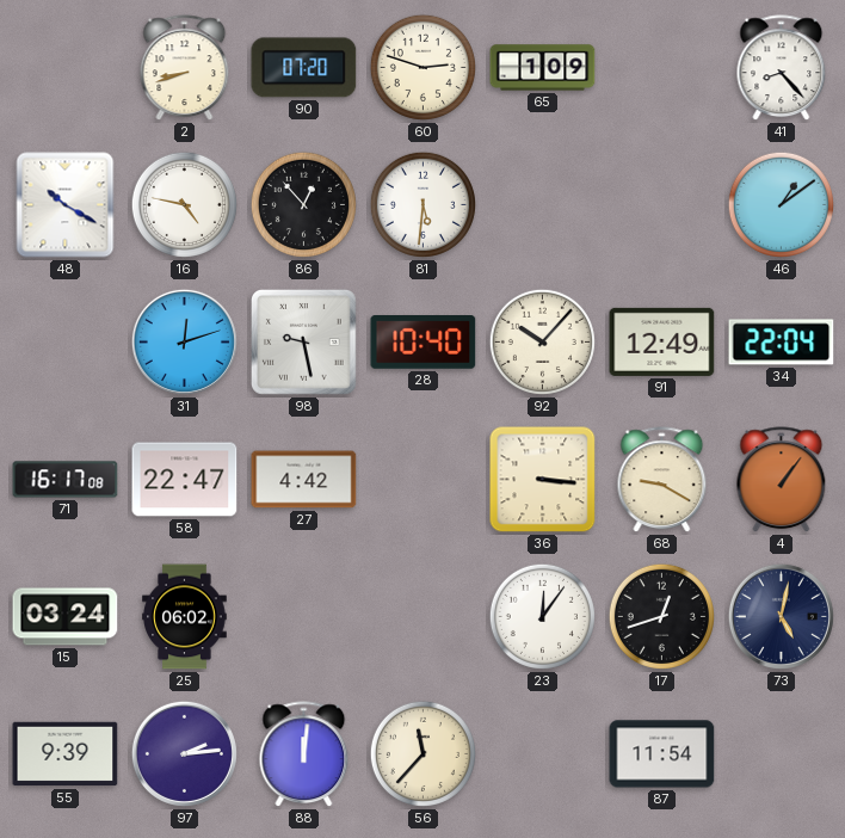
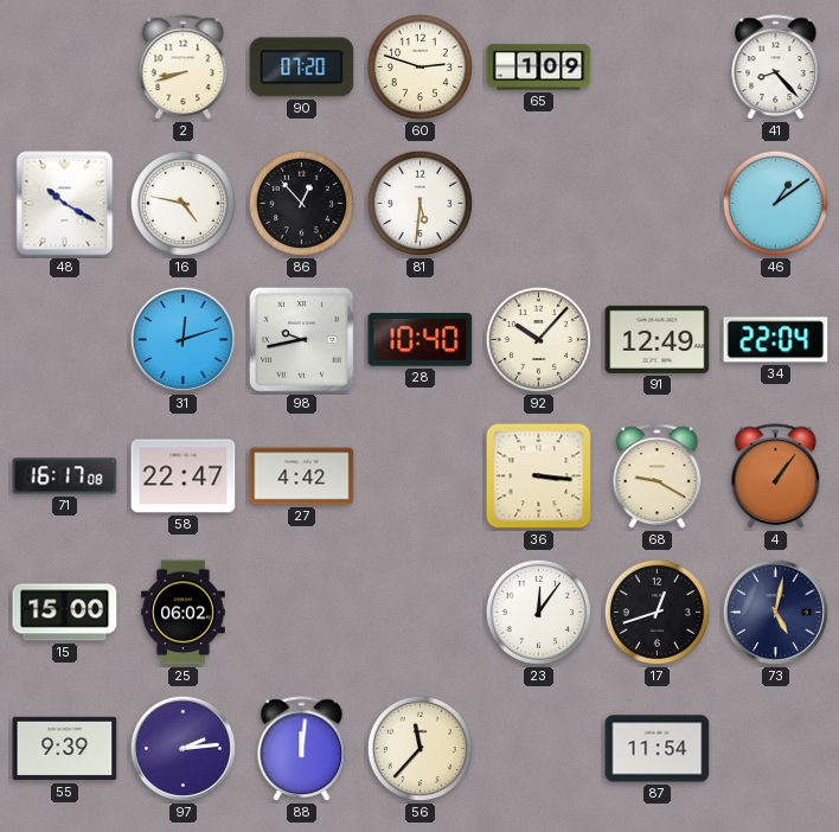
98: 9:28 -> 9:43 (302, 340)
15: 03:24 -> 15:00 (65, 613)
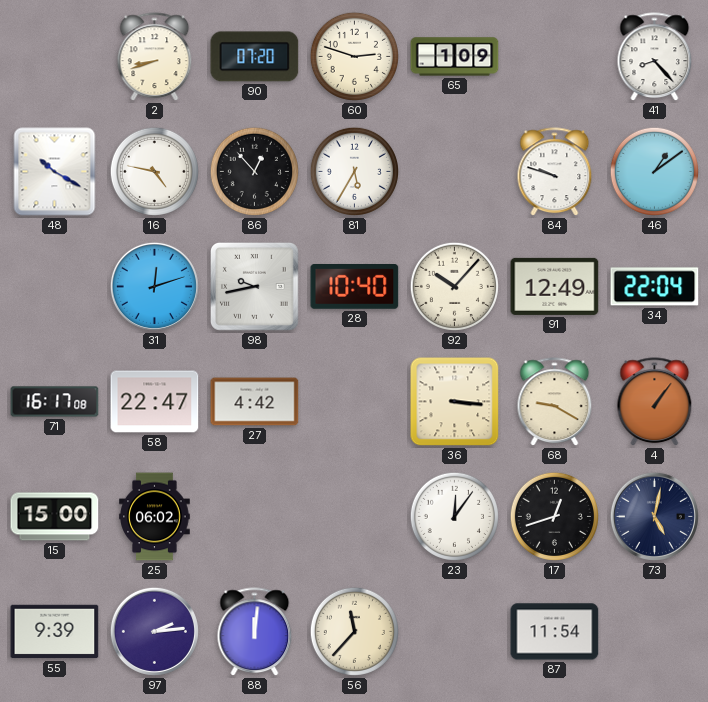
81: 5:31 -> 5:35 (354, 171)
84: none -> 9:48 (555, 172)
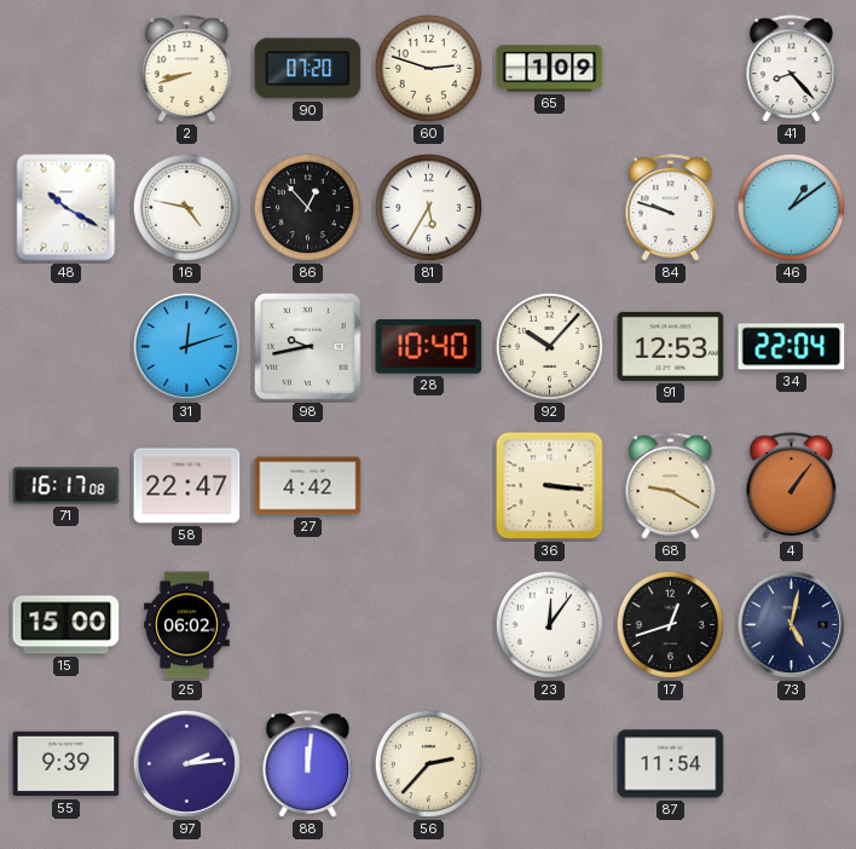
91: 12:49 -> 12:53 (671, 346)
56: 11:37 -> 2:37 (428, 763)
